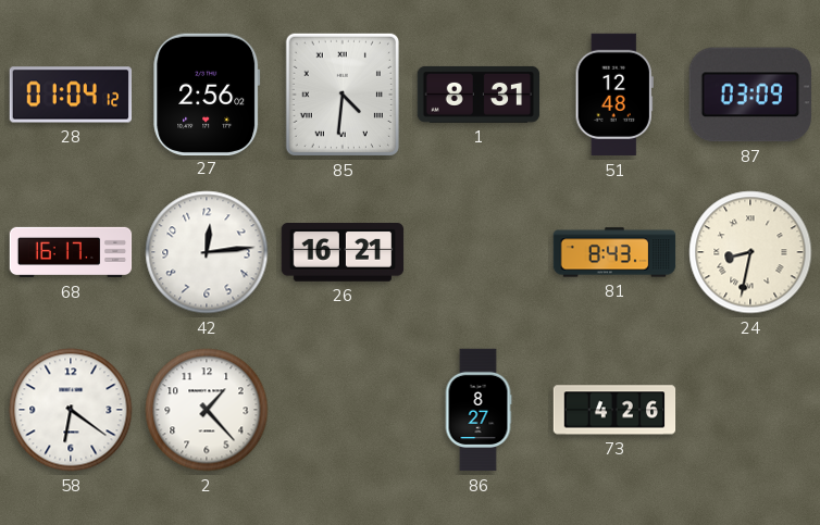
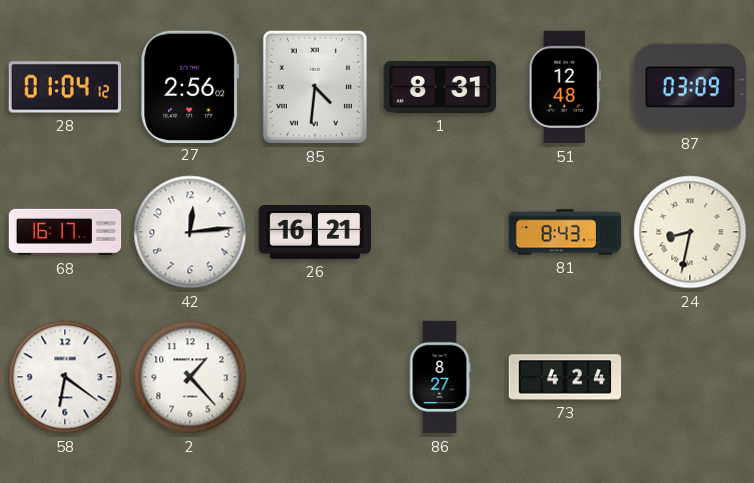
73: 4:26 -> 4:24 (565, 377)
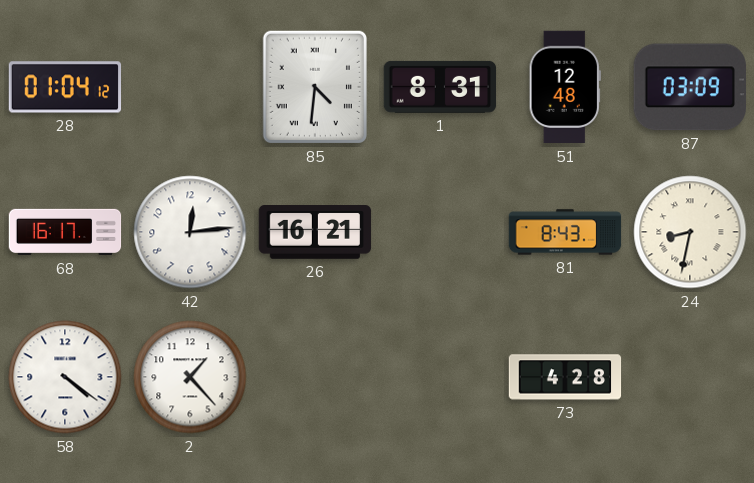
27: 2:56 -> none (190, 86)
58: 6:21 -> 4:21 (65, 377)
86: 8:27 -> none (440, 377)
73: 4:24 -> 4:28 (565, 377)
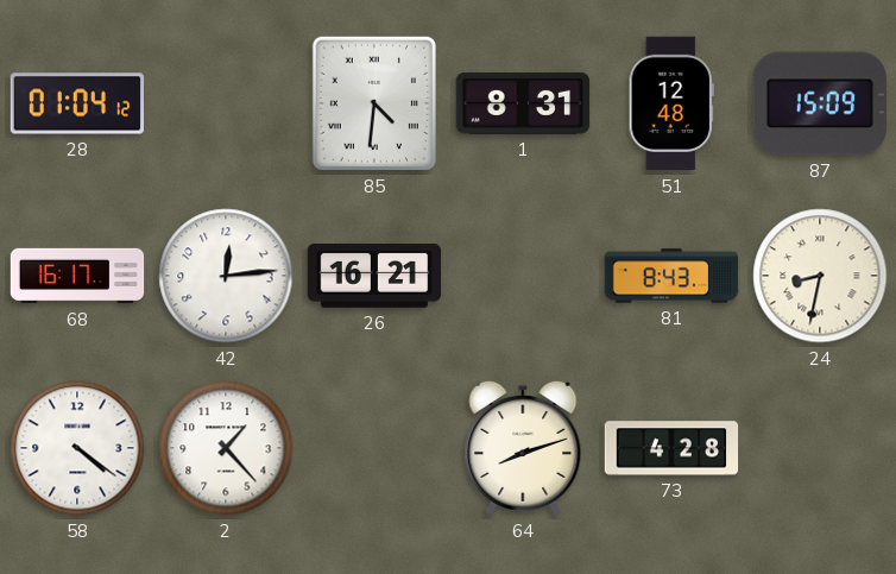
87: 03:09 -> 15:09 (820, 103)
64: none -> 8:12 (523, 448)
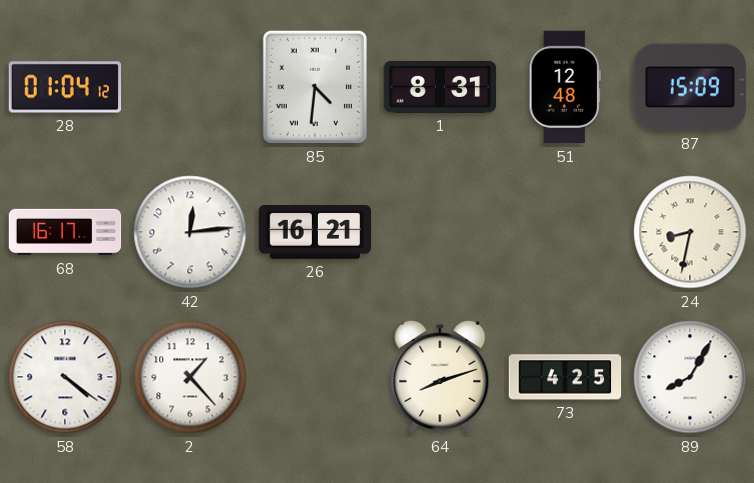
81: 8:43 -> none (671, 276)
73: 4:28 -> 4:25 (565, 377)
89: none -> 8:05 (690, 377)
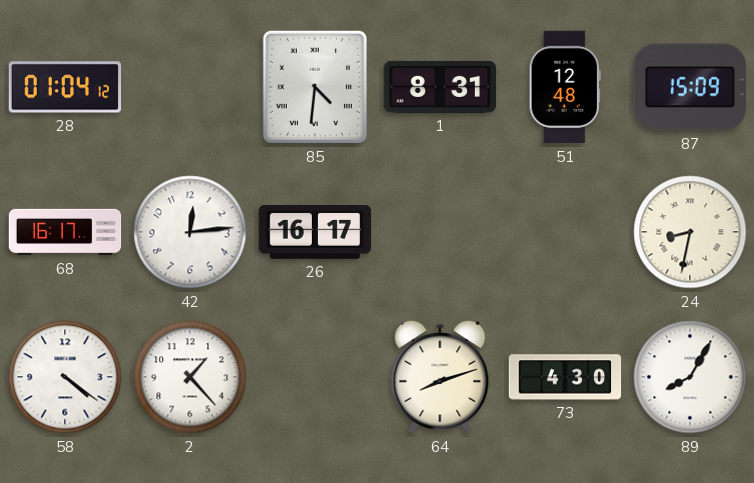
26: 16:21 -> 16:17 (315, 233)
73: 4:25 -> 4:30 (565, 377)
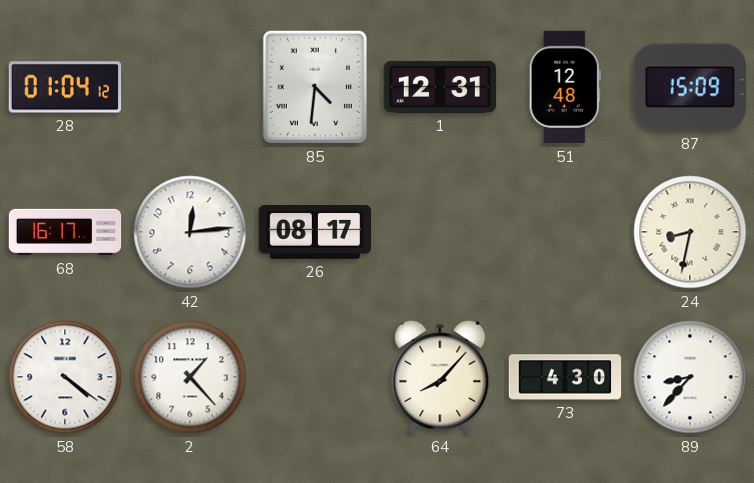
1: 8:31 -> 12:31 (440, 87)
26: 16:17 -> 08:17 (315, 233)
64: 8:12 -> 8:07 (440, 377)
89: 8:05 -> 8:37 (690, 377)
